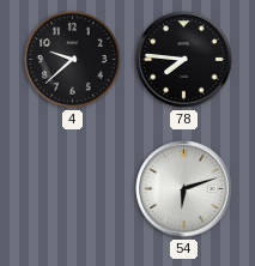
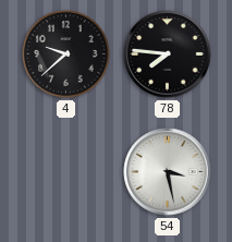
54: 6:12 -> 3:28 (168, 172)
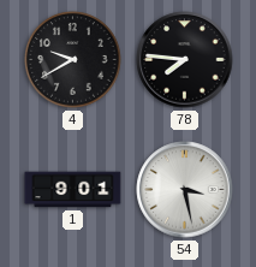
4: 9:38 -> 9:40 (73, 60)
1: none -> 9:01 (73, 190)
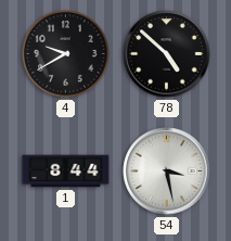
78: 7:46 -> 4:52 (167, 54)
1: 9:01 -> 8:44 (66, 172)
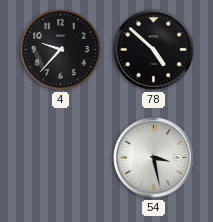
4: 9:40 -> 9:37 (61, 50)
1: 8:44 -> none (66, 172)
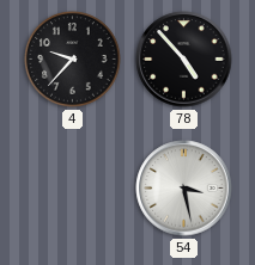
78: 4:52 -> 4:53 (184, 60)
